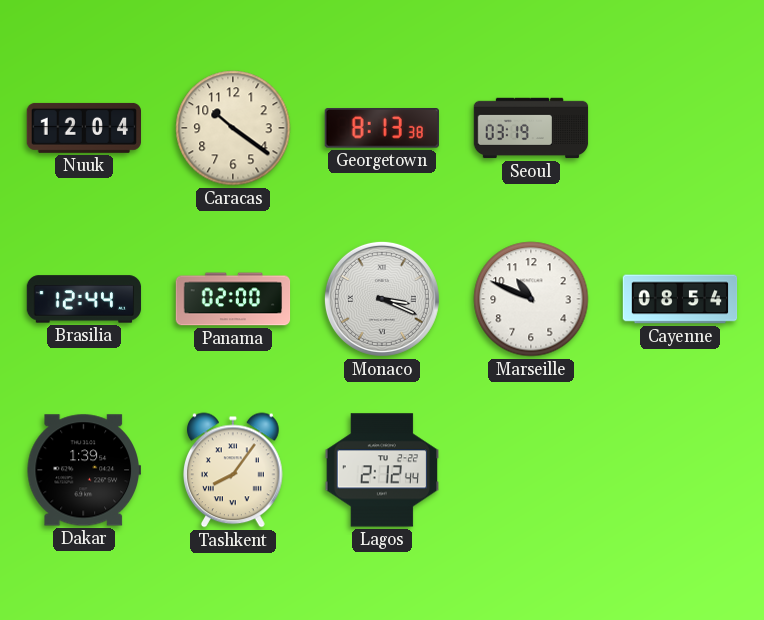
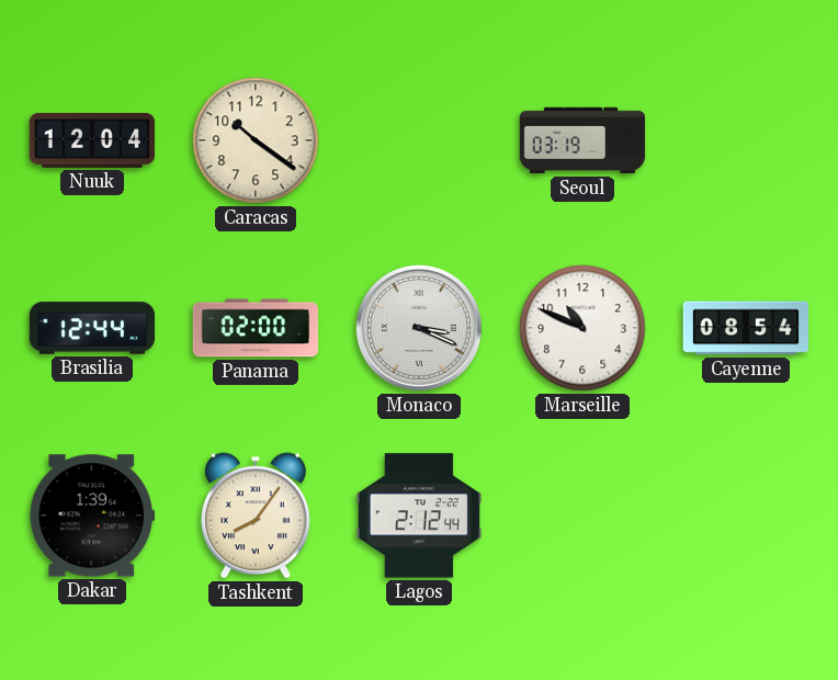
Georgetown: 8:13 -> none (382, 129)
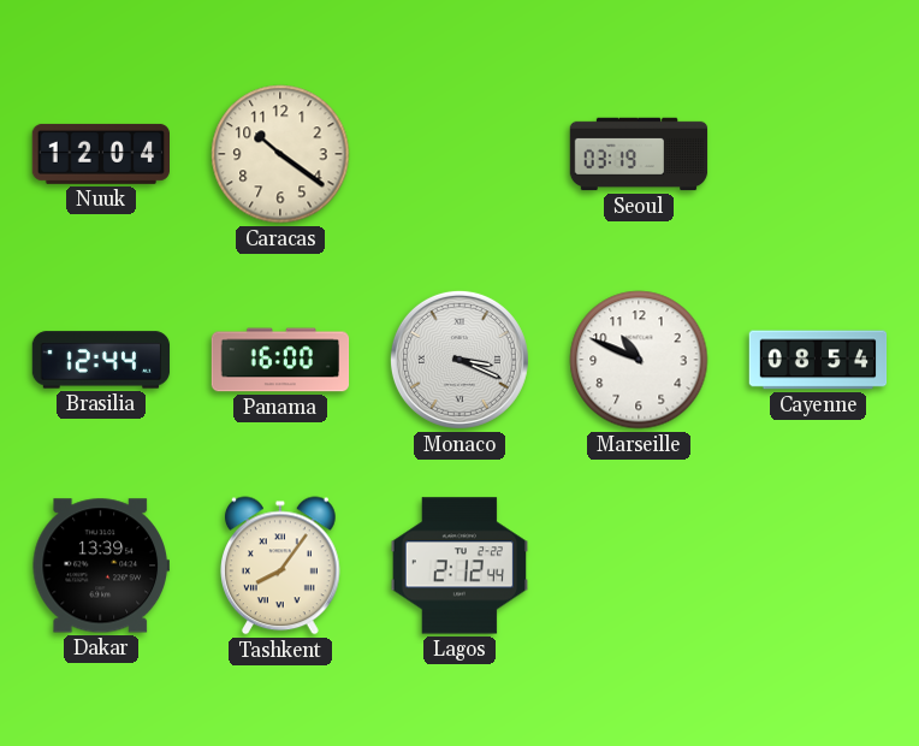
Panama: 02:00 -> 16:00 (280, 360)
Dakar: 1:39 -> 13:39 (100, 566)
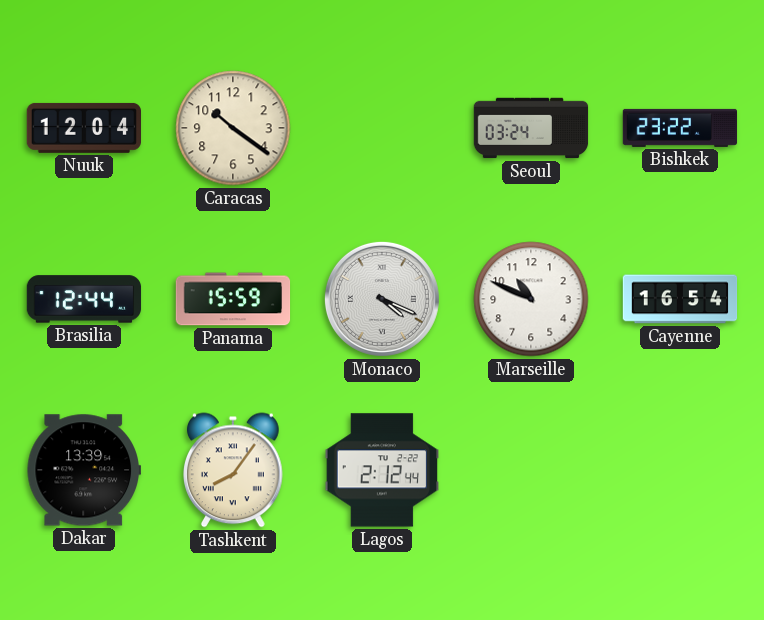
Seoul: 03:19 -> 03:24 (531, 128)
Bishkek: none -> 23:22 (680, 128)
Panama: 16:00 -> 15:59 (233, 299)
Monaco: 3:19 -> 4:19 (382, 299)
Cayenne: 08:54 -> 16:54 (680, 299)
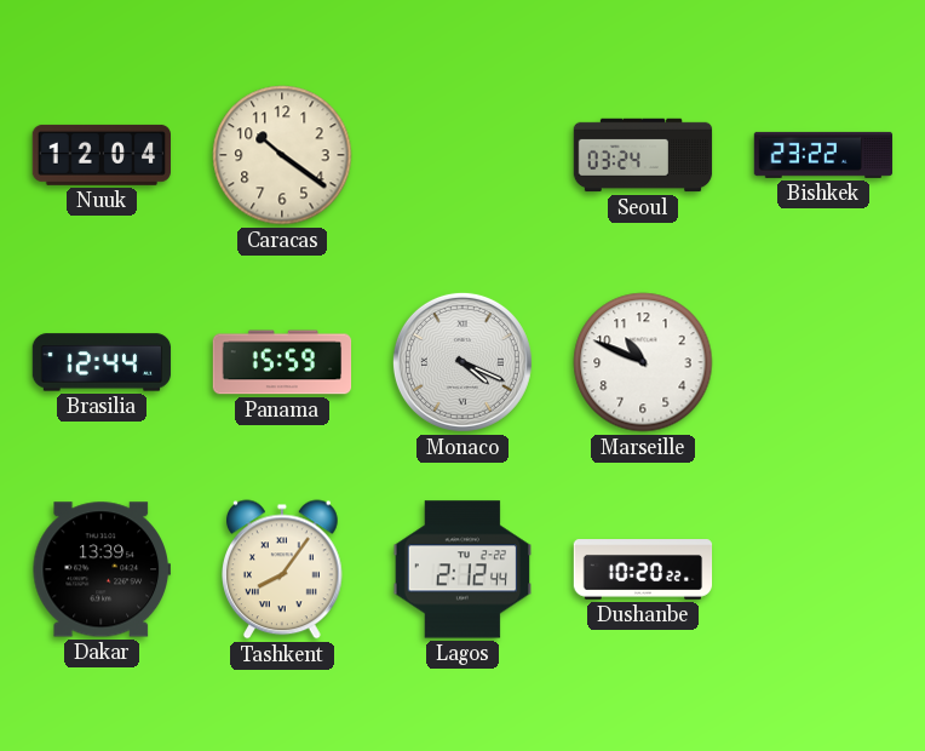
Cayenne: 16:54 -> none (680, 299)
Dushanbe: none -> 10:20 (643, 569)
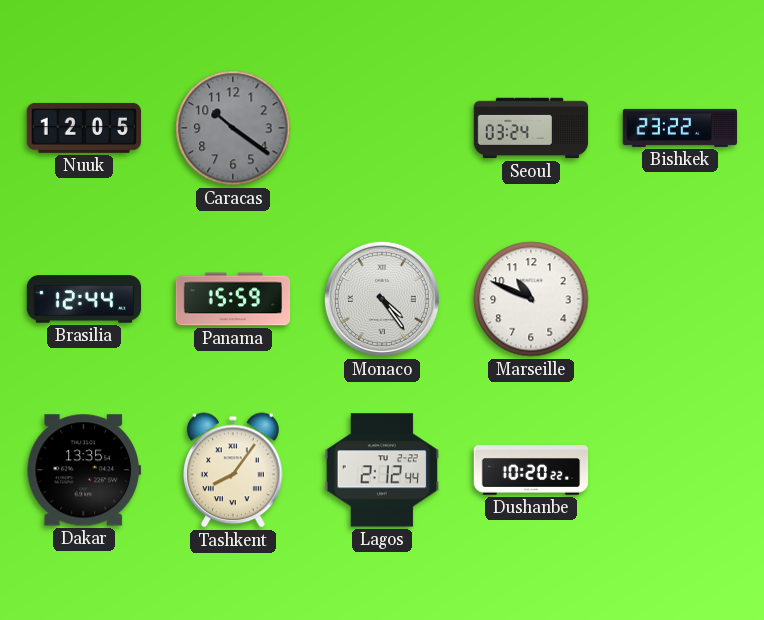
Nuuk: 12:04 -> 12:05 (83, 128)
Caracas dial: cream -> grey (233, 128)
Monaco: 4:19 -> 4:24 (382, 299)
Dakar: 13:39 -> 13:35 (83, 470)
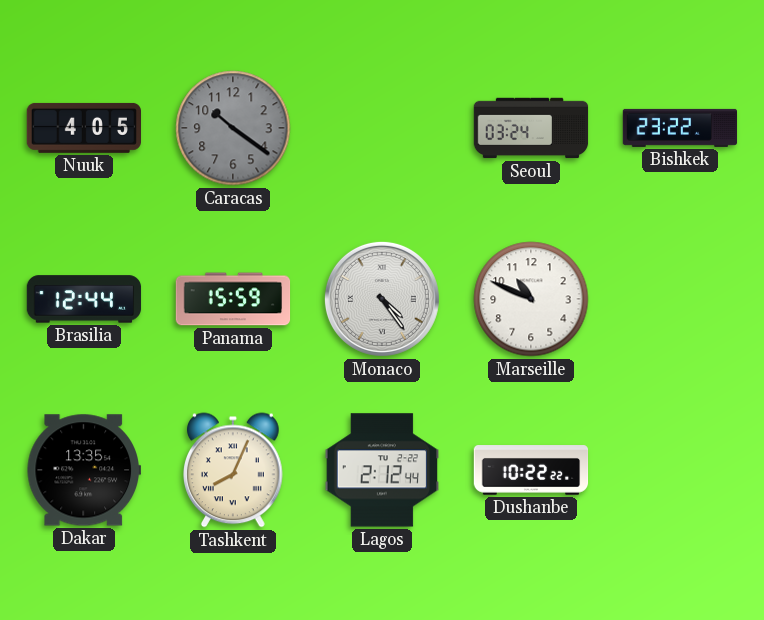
Nuuk: 12:05 -> 4:05 (83, 128)
Tashkent: 8:06 -> 8:04 (234, 470)
Dushanbe: 10:20 -> 10:22 (531, 470)
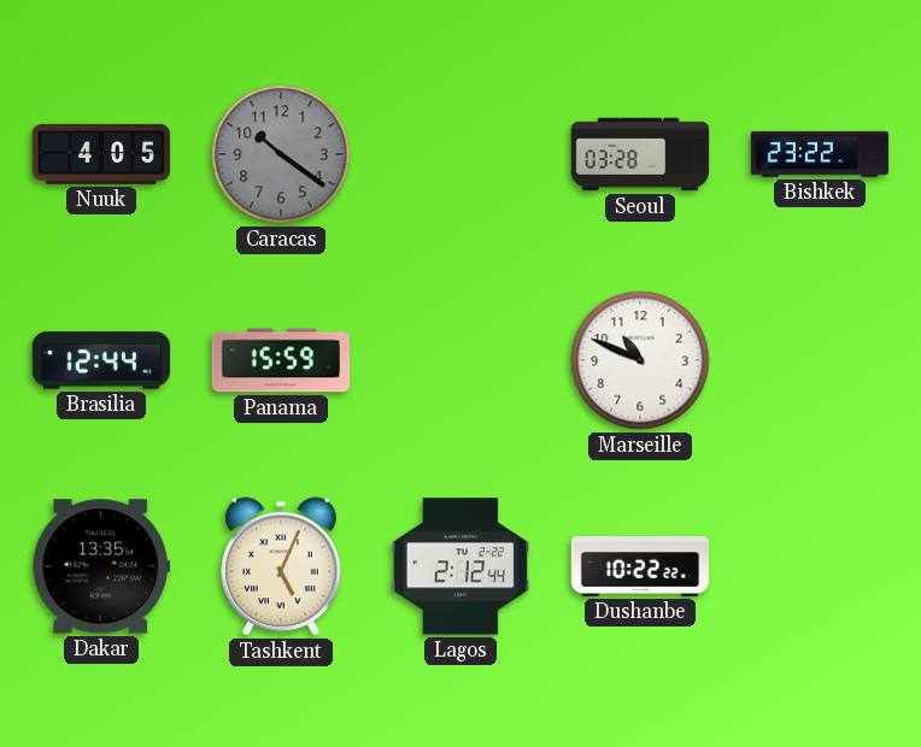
Seoul: 03:24 -> 03:28 (640, 154)
Monaco: 4:24 -> none (382, 299)
Tashkent: 8:04 -> 5:04 (282, 566)
